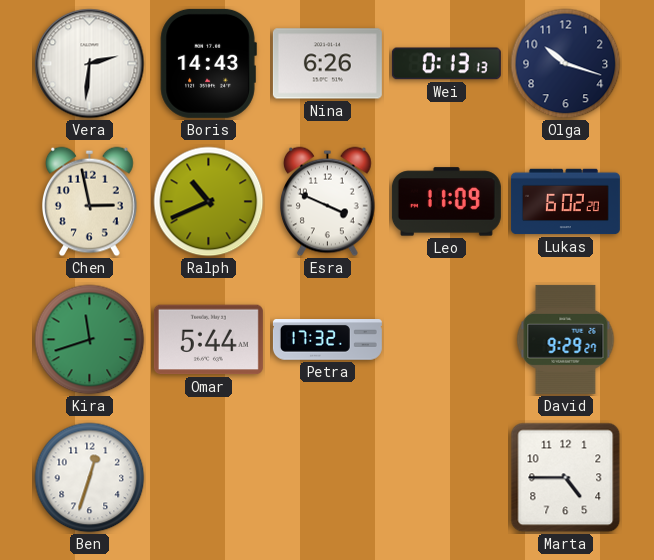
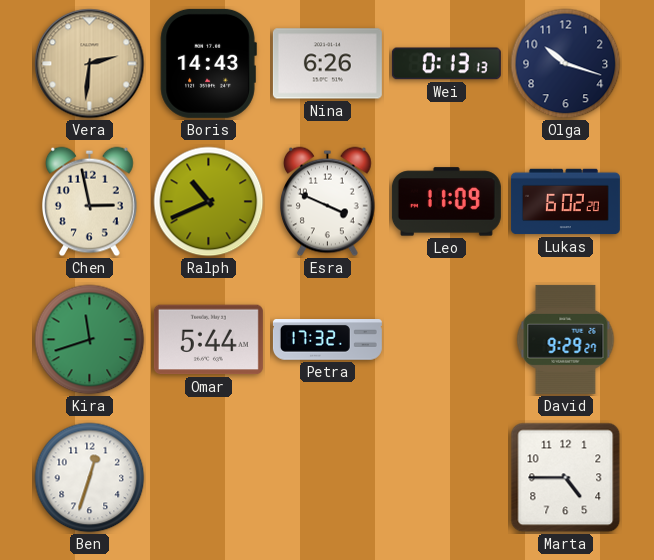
Vera dial: white -> champagne (90, 64)
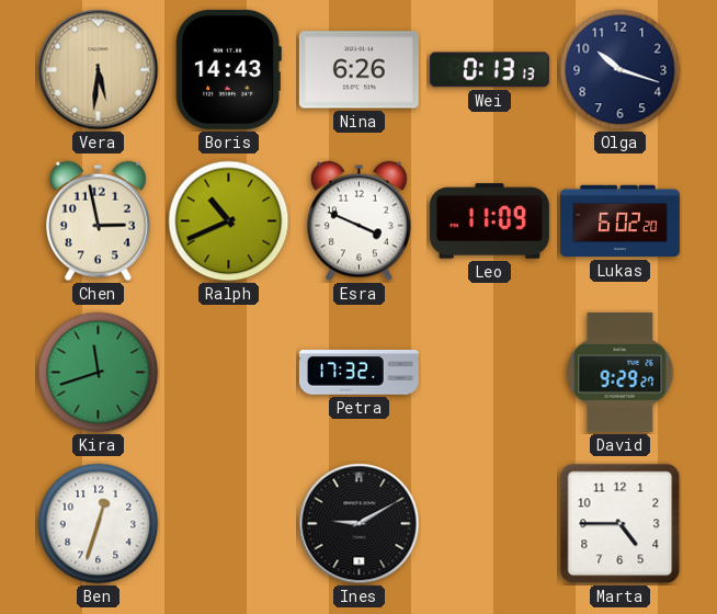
Vera: 2:31 -> 5:31 (99, 70)
Omar: 5:44 -> none (208, 340)
Ines: none -> 9:10 (360, 524)
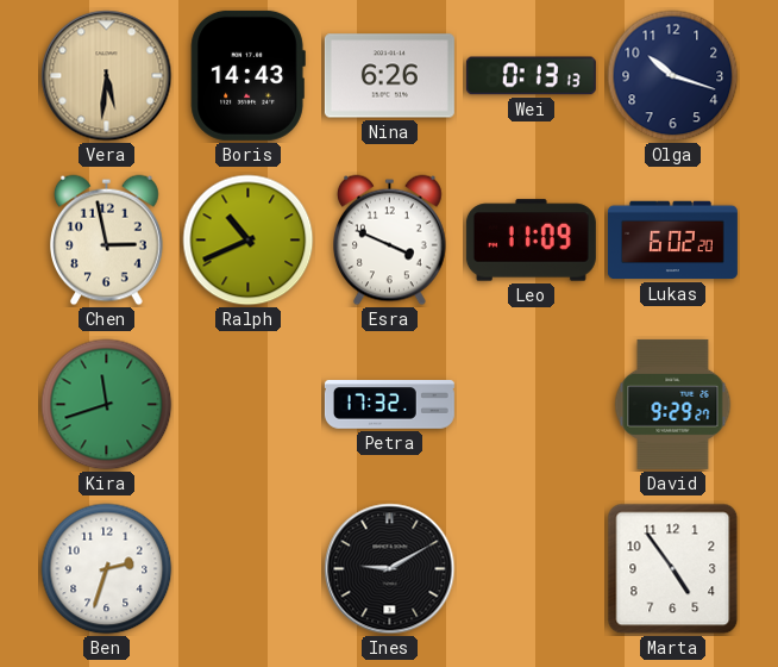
Ben: 12:33 -> 2:33 (107, 569)
Marta: 4:45 -> 4:54 (673, 569)
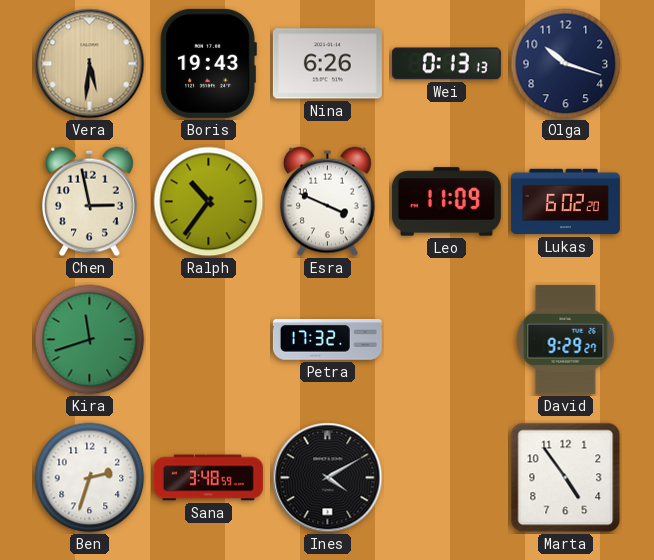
Boris: 14:43 -> 19:43 (208, 63)
Ralph: 10:41 -> 10:36 (209, 202)
Sana: none -> 3:48 (208, 478)
Ines: 9:10 -> 4:10 (328, 478)
